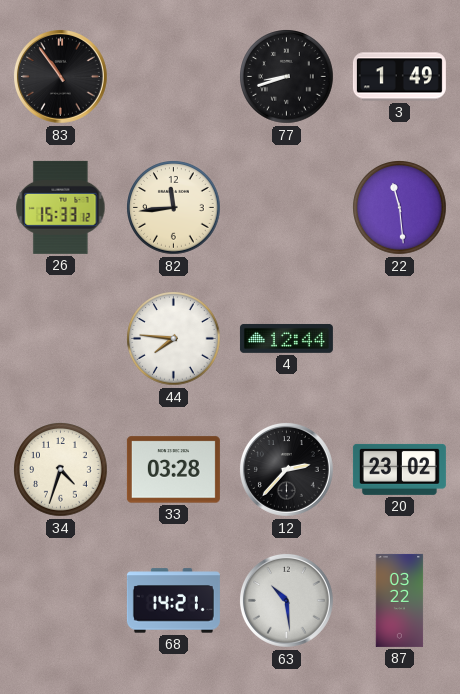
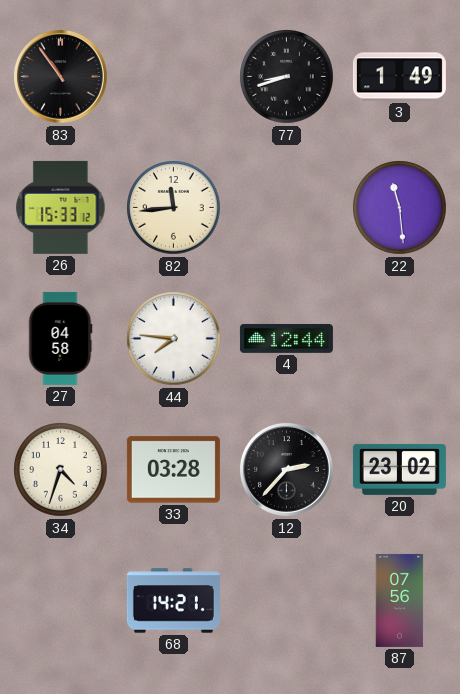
27: none -> 04:58 (60, 338)
63: 10:29 -> none (286, 600)
87: 03:22 -> 07:56 (400, 600)
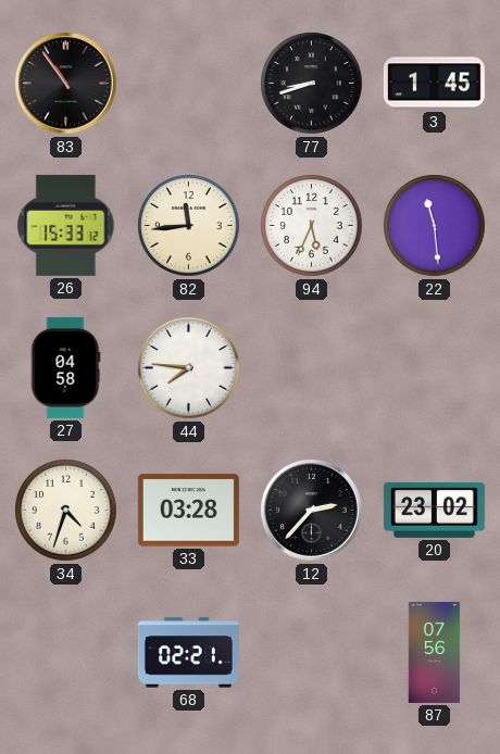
3: 1:49 -> 1:45 (434, 84)
94: none -> 5:34 (312, 226)
4: 12:44 -> none (286, 338)
68: 14:21 -> 02:21 (188, 653)
